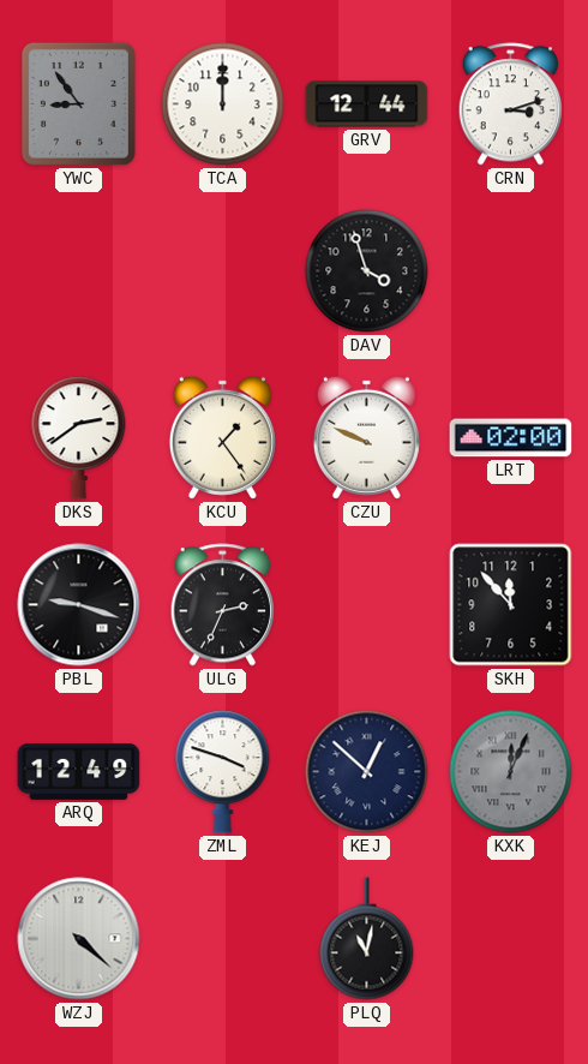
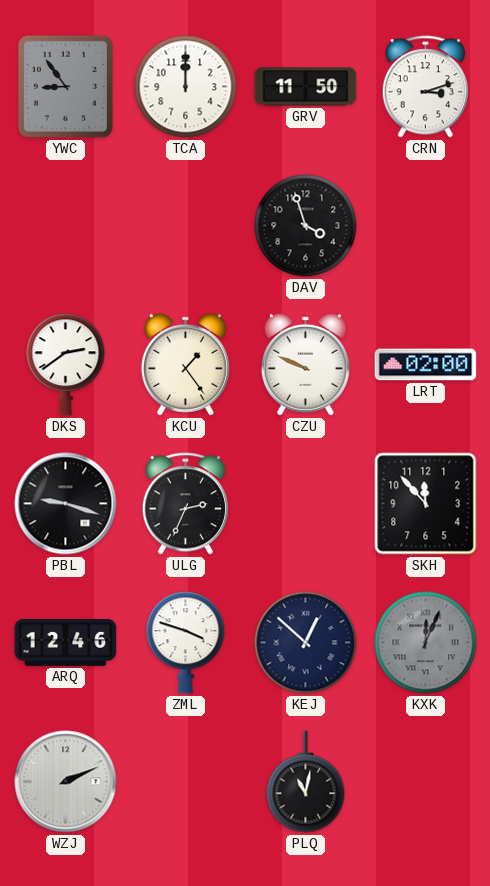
GRV: 12:44 -> 11:50 (306, 87)
ARQ: 12:49 -> 12:46 (66, 642)
WZJ: 4:22 -> 2:11 (66, 782)
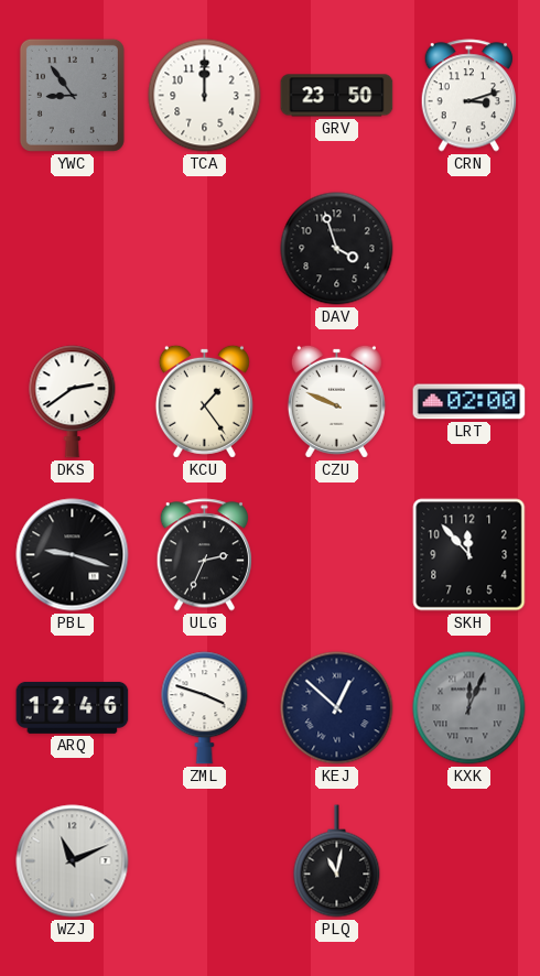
GRV: 11:50 -> 23:50 (337, 96)
WZJ: 2:11 -> 11:11 (73, 861)
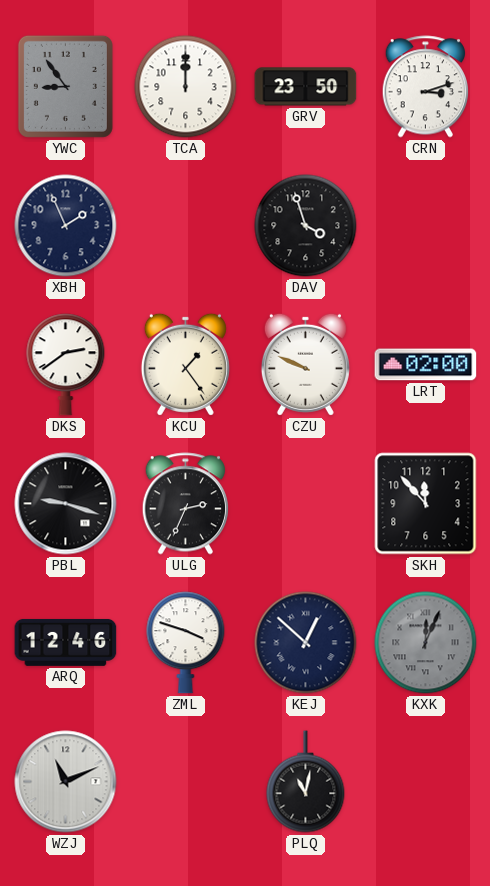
XBH: none -> 1:56 (66, 226)
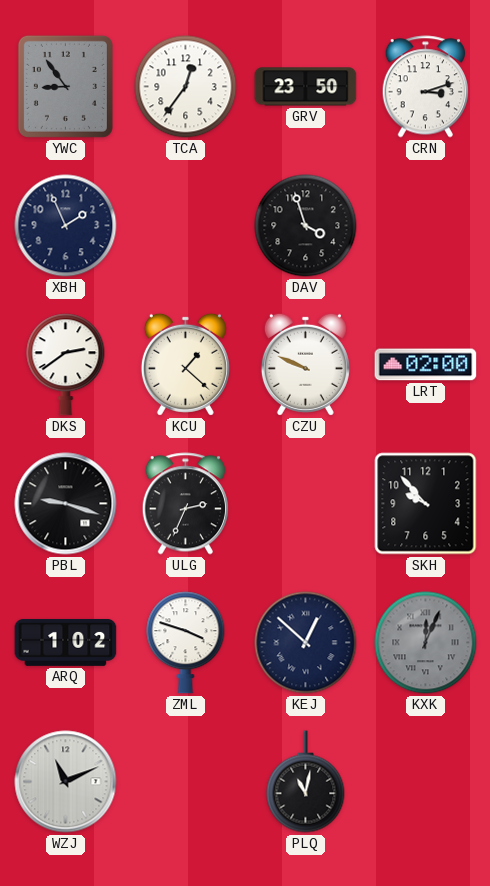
TCA: 12:00 -> 12:36 (186, 87)
KCU: 1:24 -> 1:22 (185, 364)
SKH: 11:53 -> 9:53 (426, 504)
ARQ: 12:46 -> 1:02 (66, 642)
